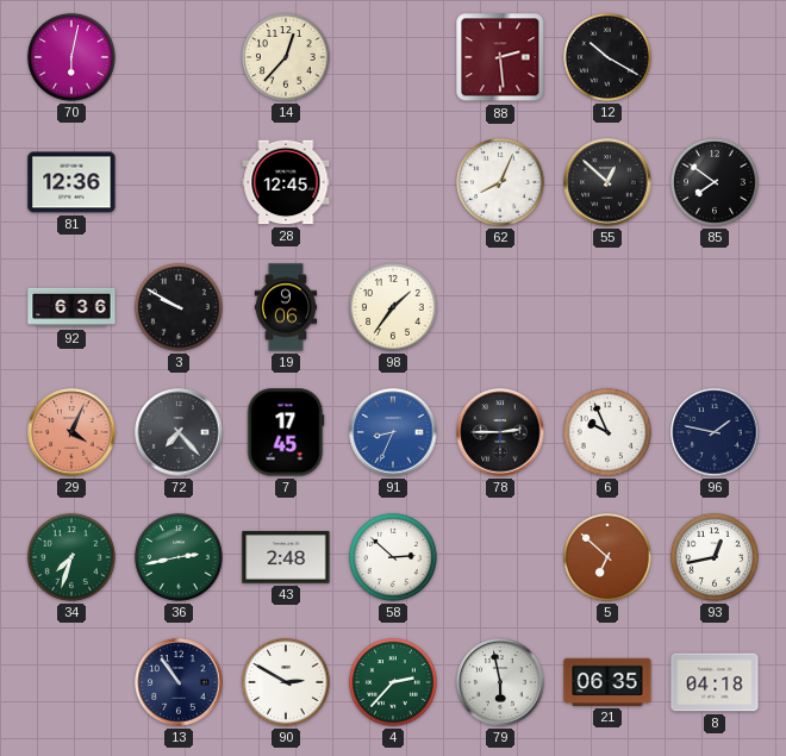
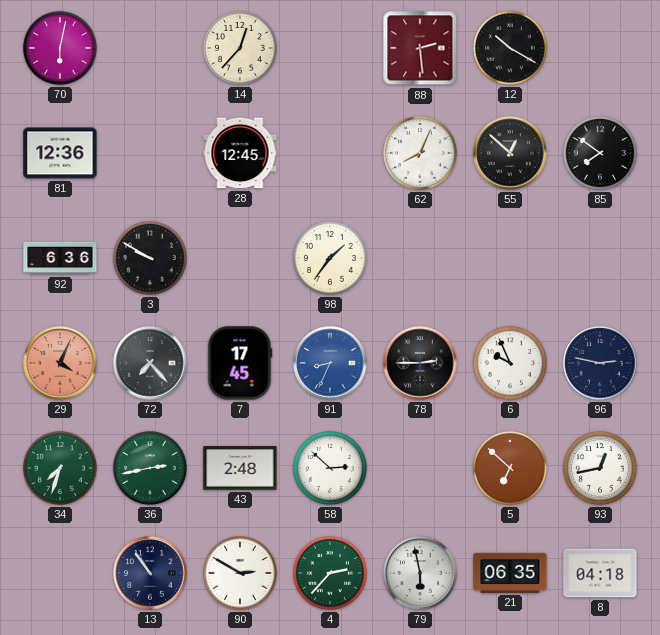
19: 9:06 -> none (286, 307)
96: 1:47 -> 2:47 (600, 363)
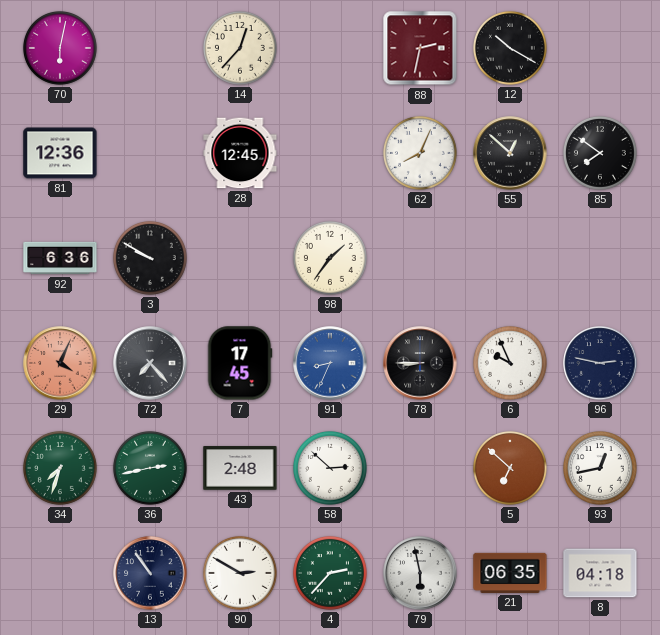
88: 2:29 -> 2:32 (420, 48)
78: 2:45 -> 8:45 (420, 363)
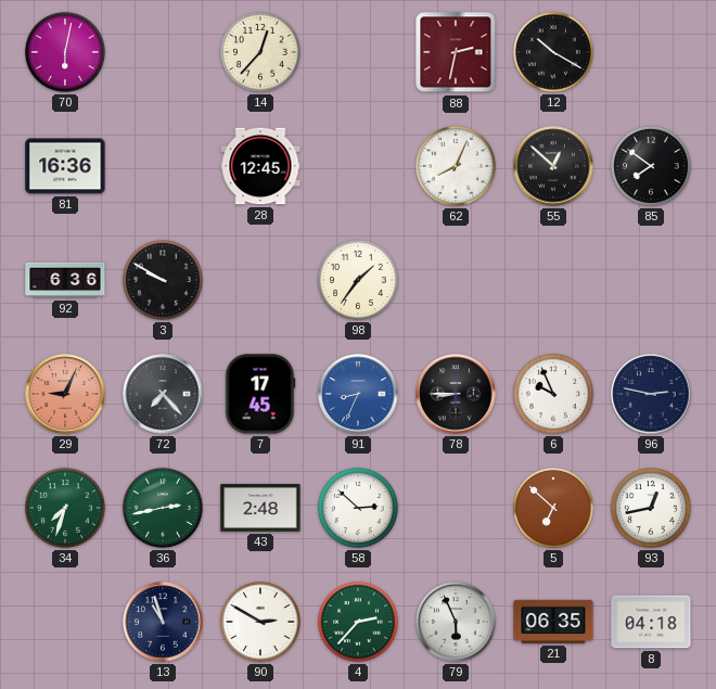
81: 12:36 -> 16:36 (65, 166)
29: 4:04 -> 9:04 (65, 394)
13: 10:54 -> 10:57 (163, 622)
79: 5:58 -> 5:56 (456, 622)
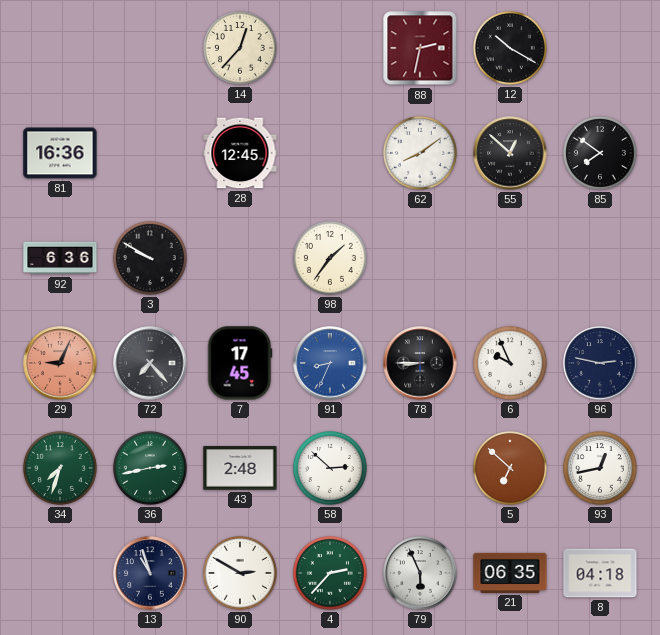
70: 6:02 -> none (65, 52)
62: 8:04 -> 8:09 (420, 153)
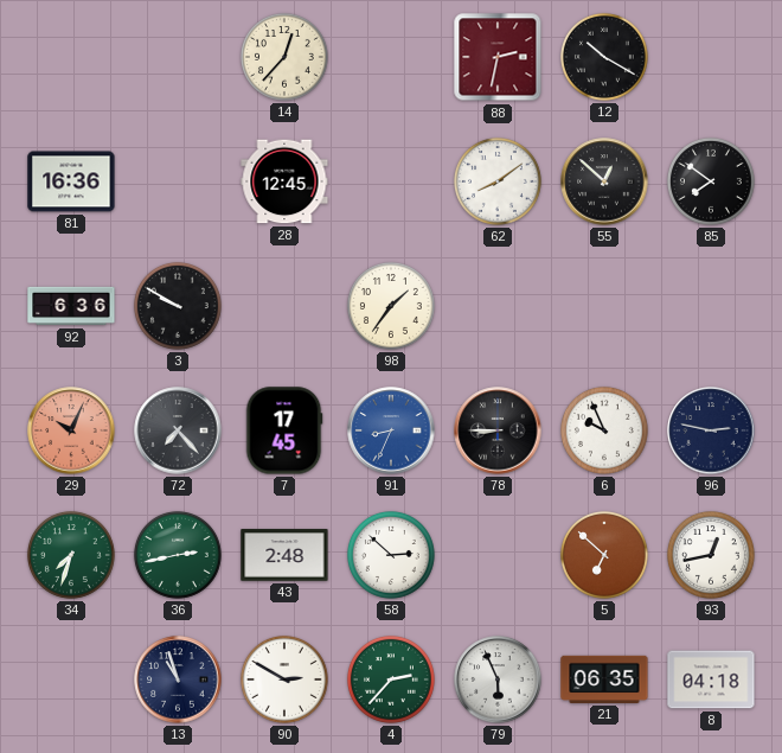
29: 9:04 -> 10:04 (71, 430)
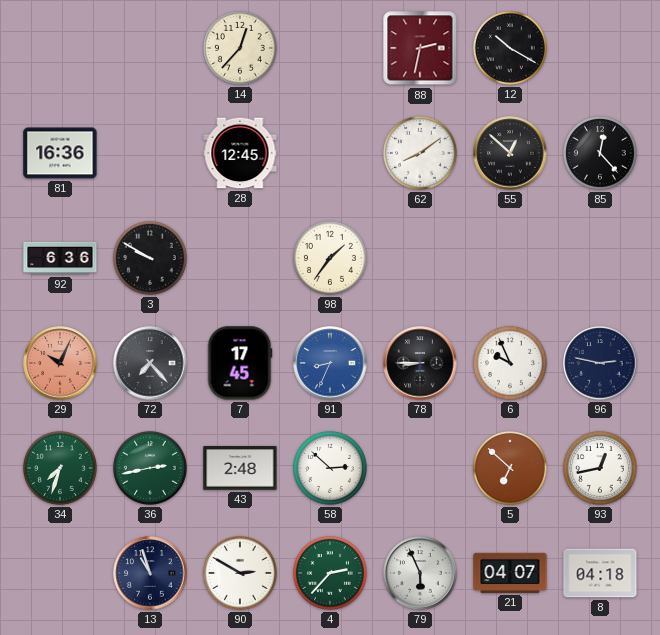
85: 7:51 -> 12:23 (600, 153)
21: 06:35 -> 04:07 (510, 573)
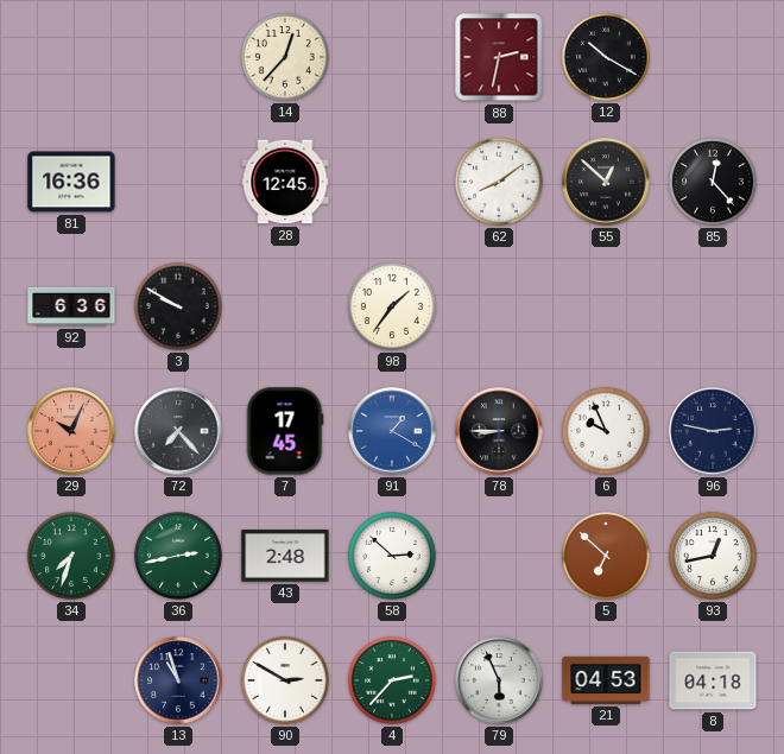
91: 8:34 -> 1:20 (392, 431)
21: 04:07 -> 04:53 (606, 680)
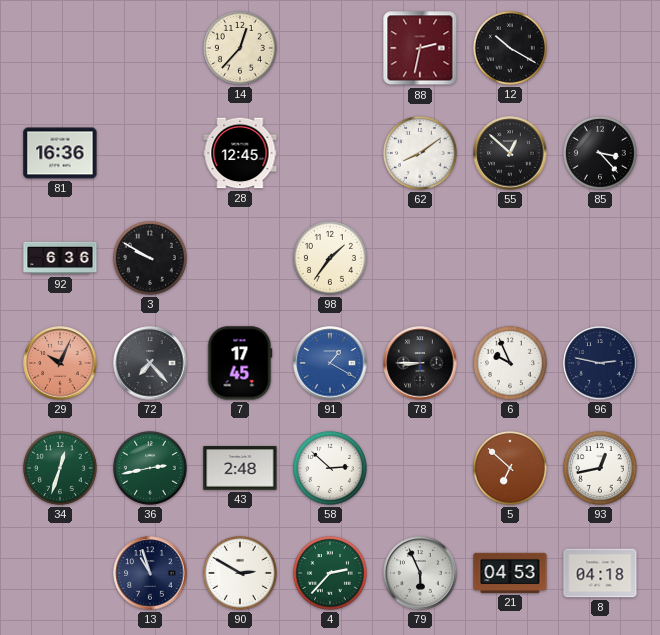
85: 12:23 -> 3:23 (600, 153)
34: 7:33 -> 12:33 (60, 468)
